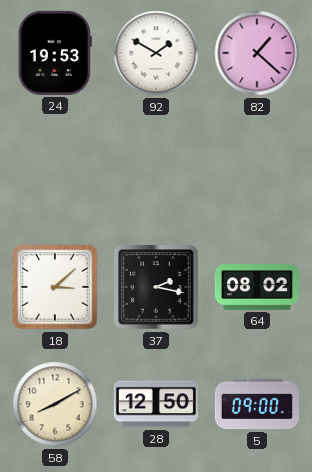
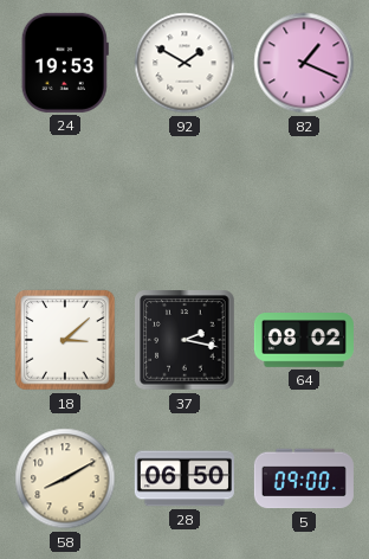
82: 1:22 -> 1:19 (304, 63)
28: 12:50 -> 06:50 (184, 478)
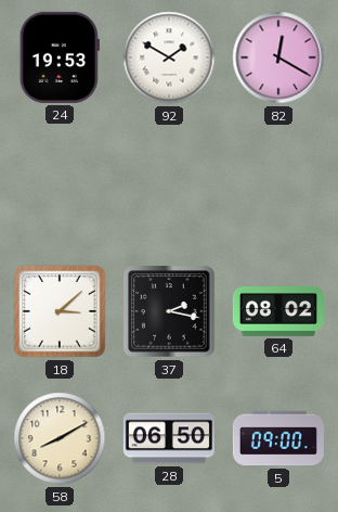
82: 1:19 -> 12:20 (278, 57)
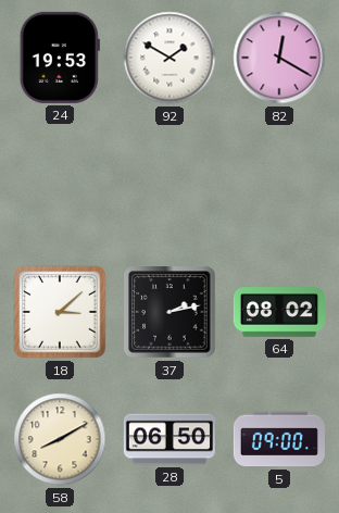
37: 2:17 -> 2:13 (169, 312)
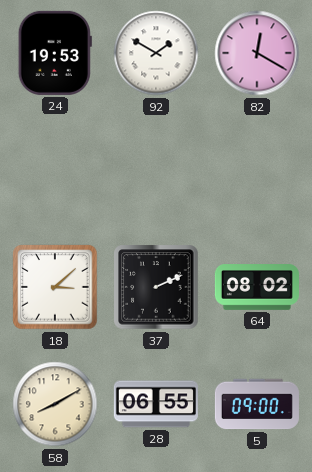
37: 2:13 -> 2:11 (156, 287)
28: 06:50 -> 06:55 (156, 404)
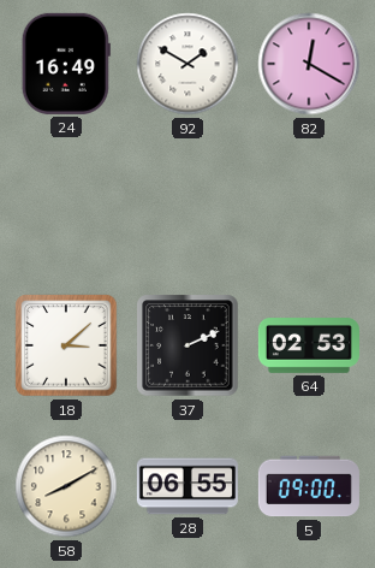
24: 19:53 -> 16:49 (66, 64)
64: 08:02 -> 02:53 (309, 345)
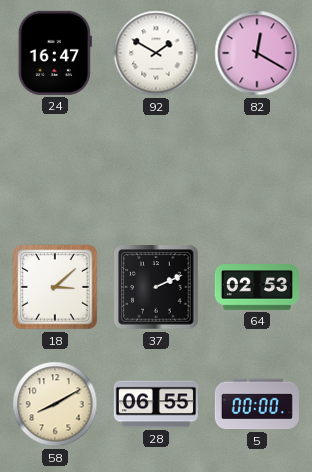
24: 16:49 -> 16:47 (55, 53)
5: 09:00 -> 00:00 (257, 404)
